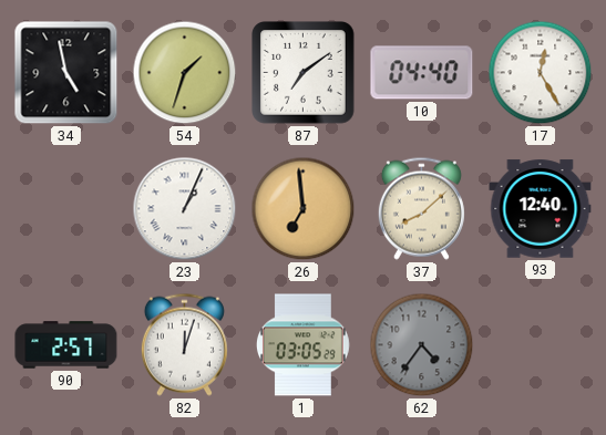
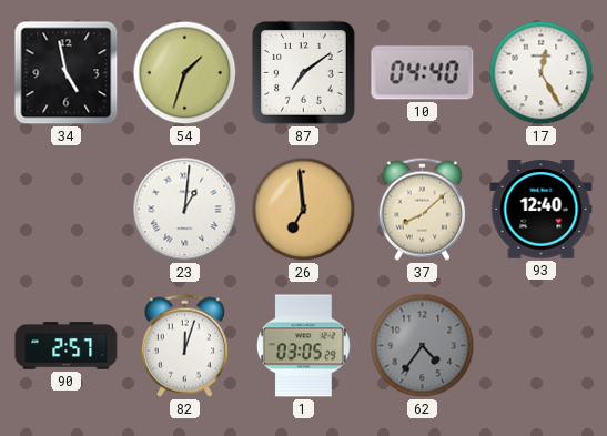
23: 1:04 -> 1:01 (185, 210)
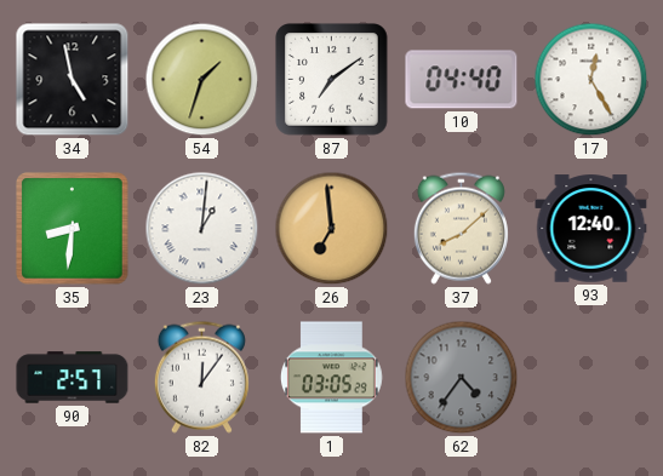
35: none -> 8:31 (73, 229)
82: 12:03 -> 12:06 (201, 377)
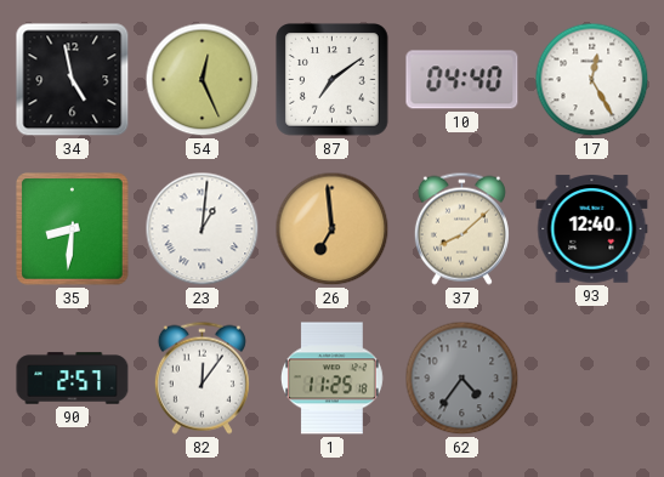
54: 1:33 -> 12:26 (203, 80)
1: 03:05 -> 11:25 (331, 379)
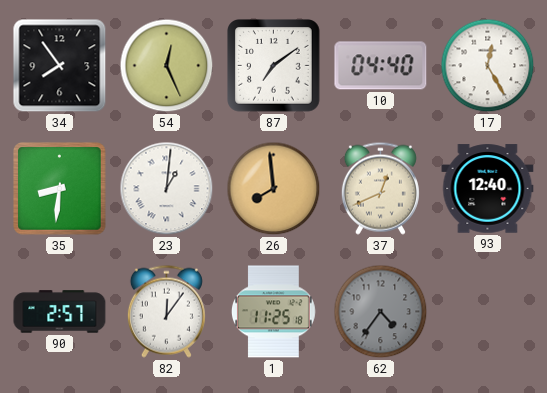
34: 4:58 -> 7:54 (60, 66)
26: 6:59 -> 7:59 (274, 189)
37: 8:08 -> 12:41 (380, 188)
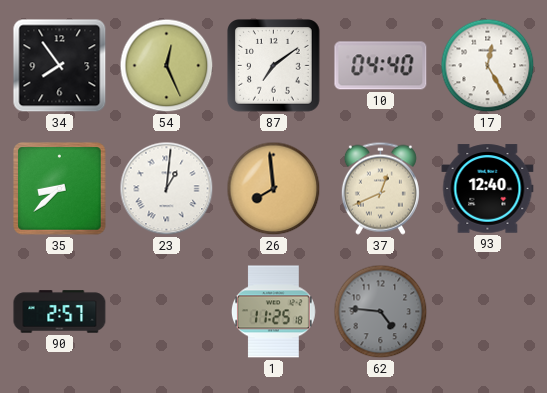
35: 8:31 -> 8:38 (60, 189)
82: 12:06 -> none (166, 311)
62: 4:36 -> 4:46 (381, 312)
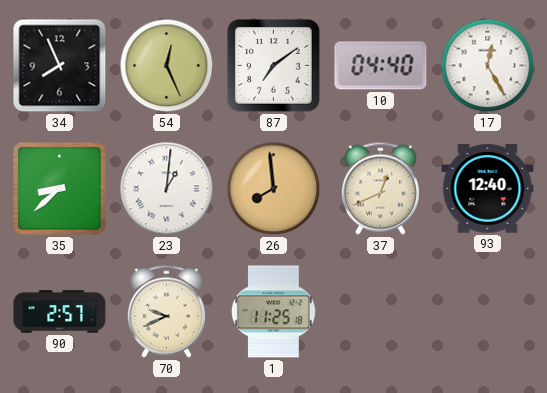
34: 7:54 -> 7:56 (60, 66)
70: none -> 9:41 (166, 311)
62: 4:46 -> none (381, 312)
